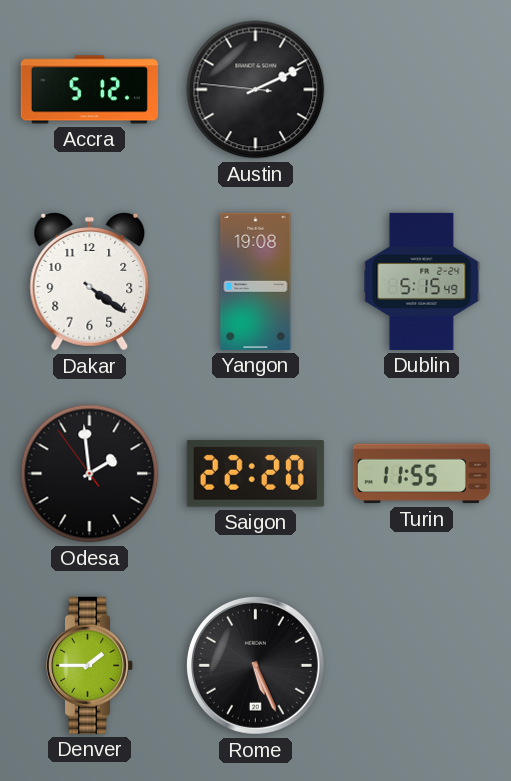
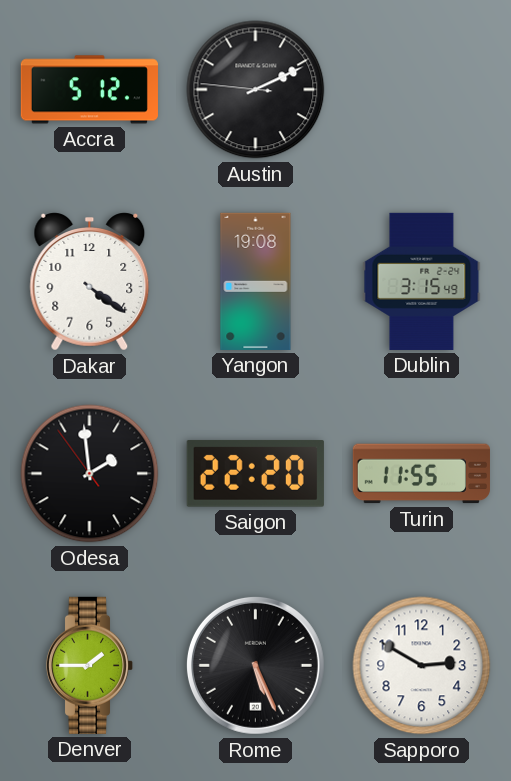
Dublin: 5:15 -> 3:15 (422, 281)
Sapporo: none -> 2:50 (422, 666)
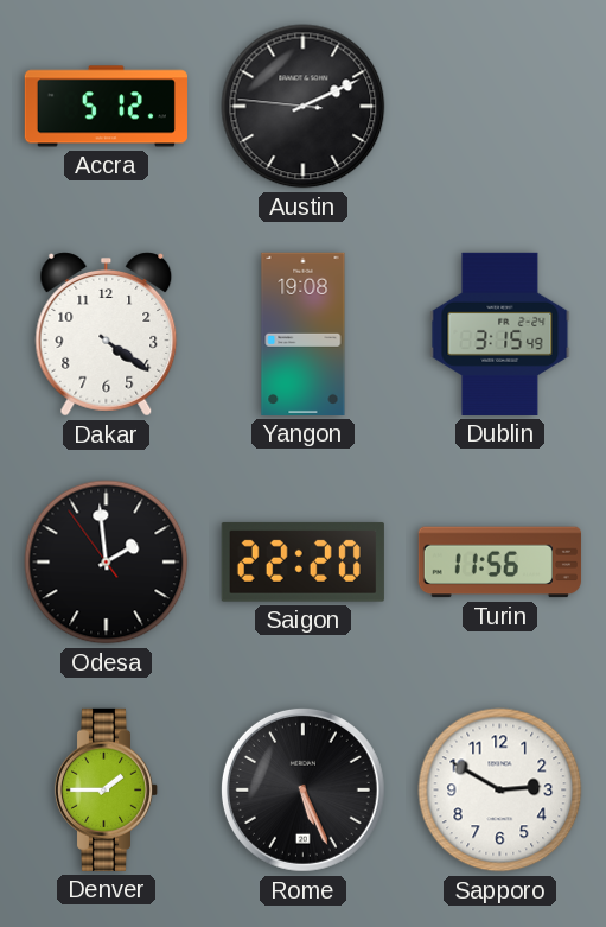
Turin: 11:55 -> 11:56 (499, 563)
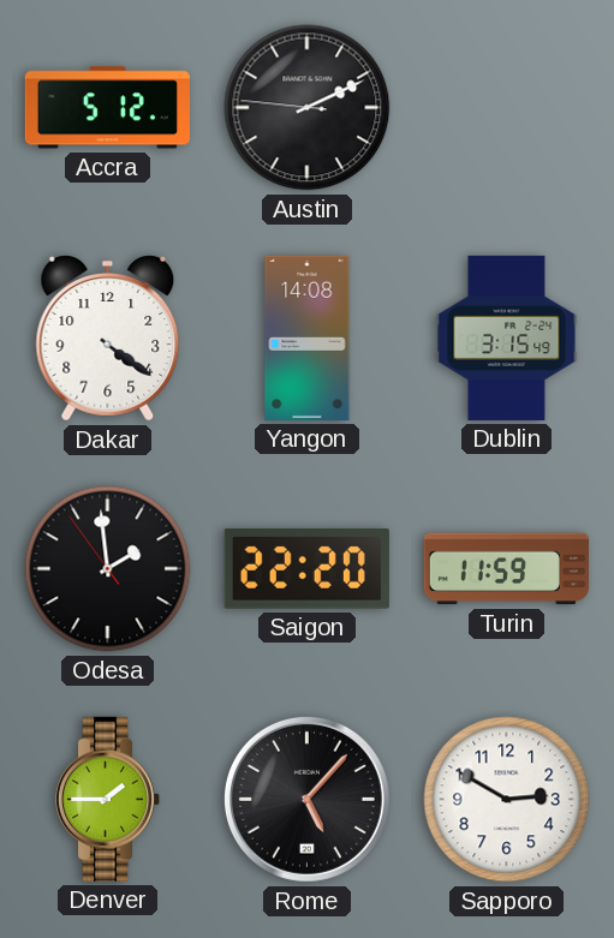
Yangon: 19:08 -> 14:08 (308, 337)
Turin: 11:56 -> 11:59 (506, 569)
Rome: 5:26 -> 5:07 (306, 799)
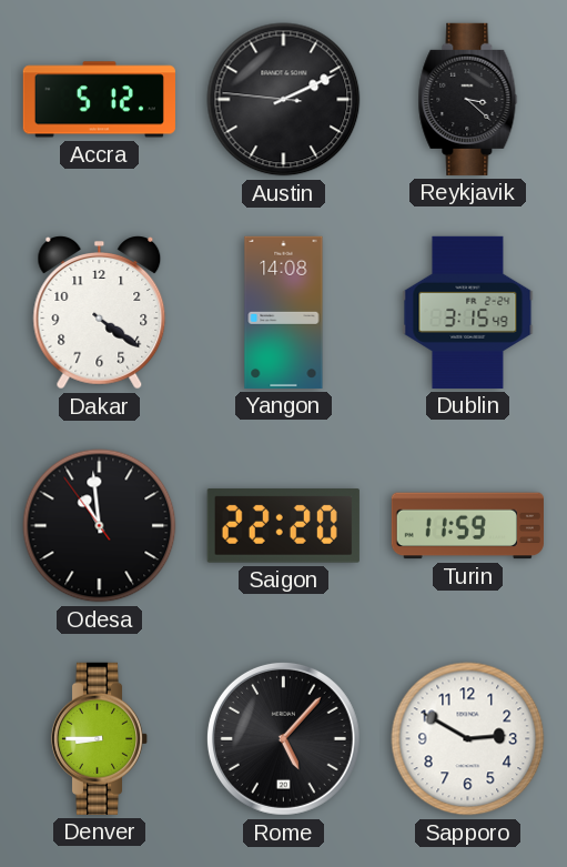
Reykjavik: none -> 3:22 (468, 99)
Odesa: 1:58 -> 10:58 (100, 526)
Denver: 1:45 -> 8:45 (100, 738)
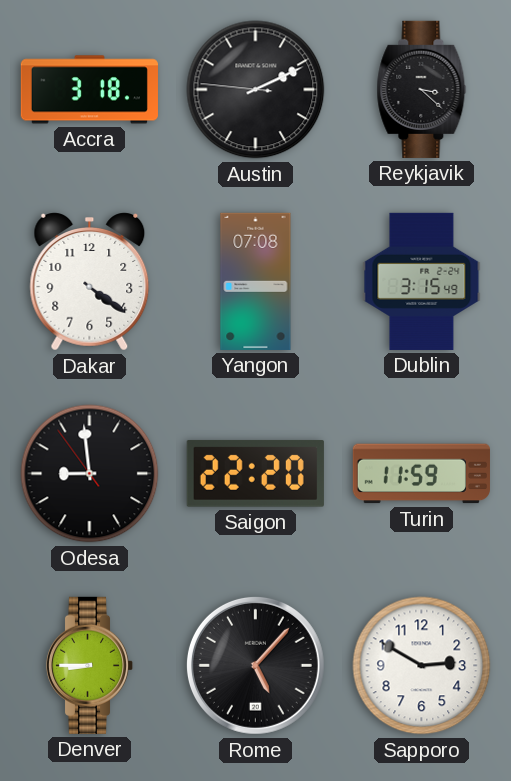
Accra: 5:12 -> 3:18 (89, 90)
Yangon: 14:08 -> 07:08 (256, 281)
Odesa: 10:58 -> 8:58 (90, 474)
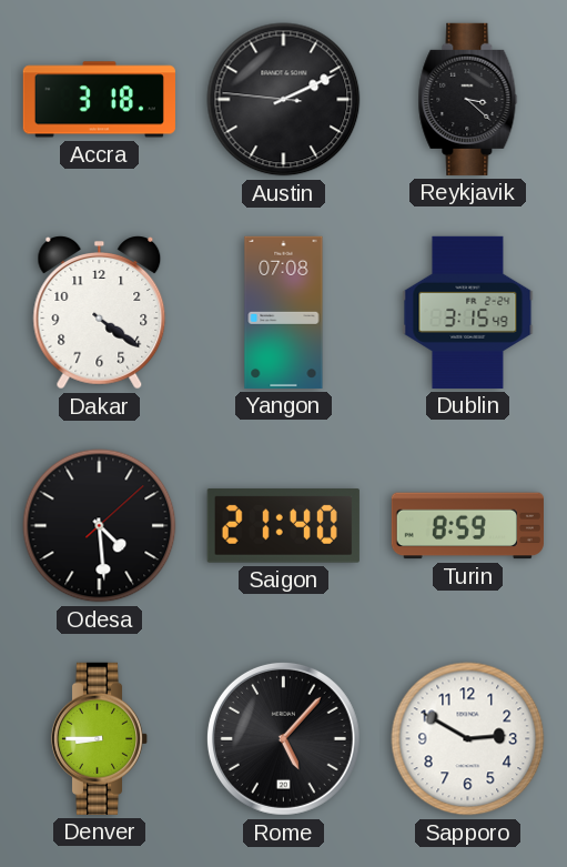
Odesa: 8:58 -> 4:29 (100, 526)
Saigon: 22:20 -> 21:40 (283, 525)
Turin: 11:59 -> 8:59 (467, 526)
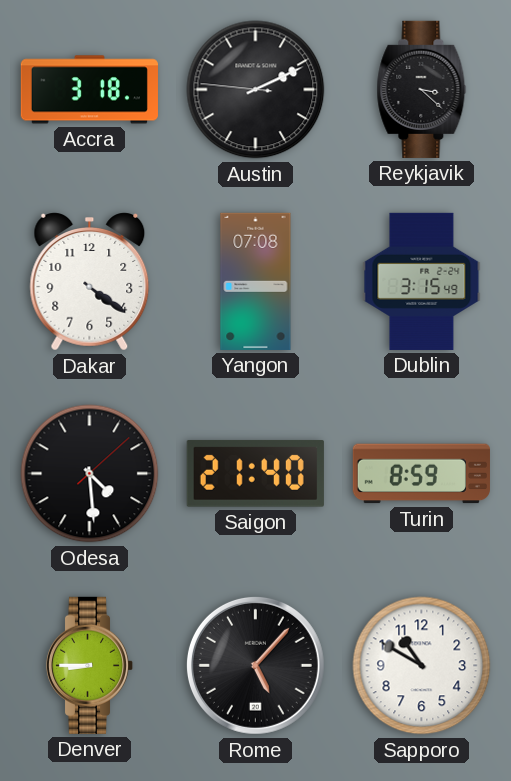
Sapporo: 2:50 -> 10:50 (422, 666)
